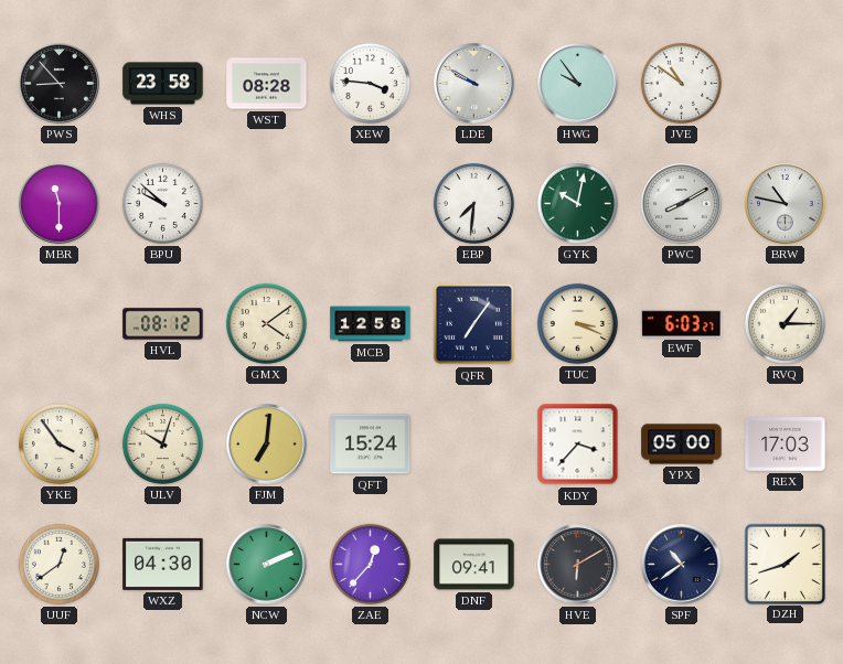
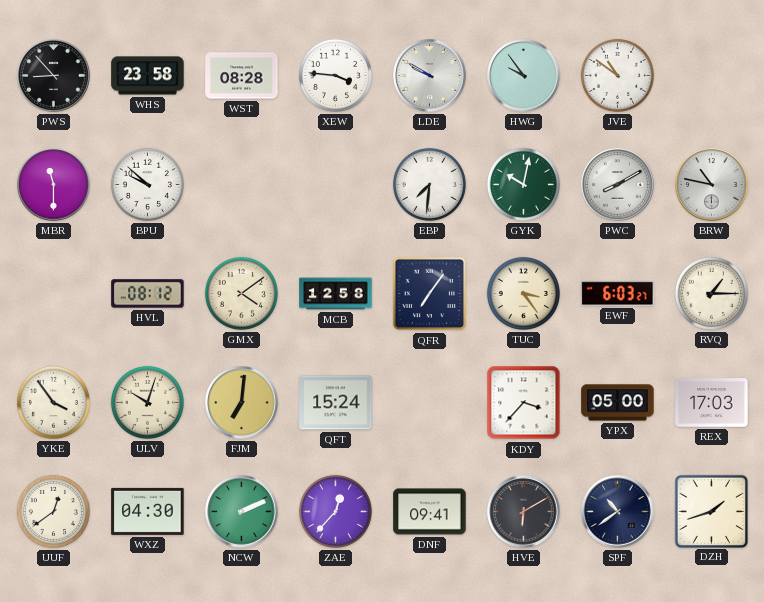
TUC: 3:19 -> 3:24 (523, 293)
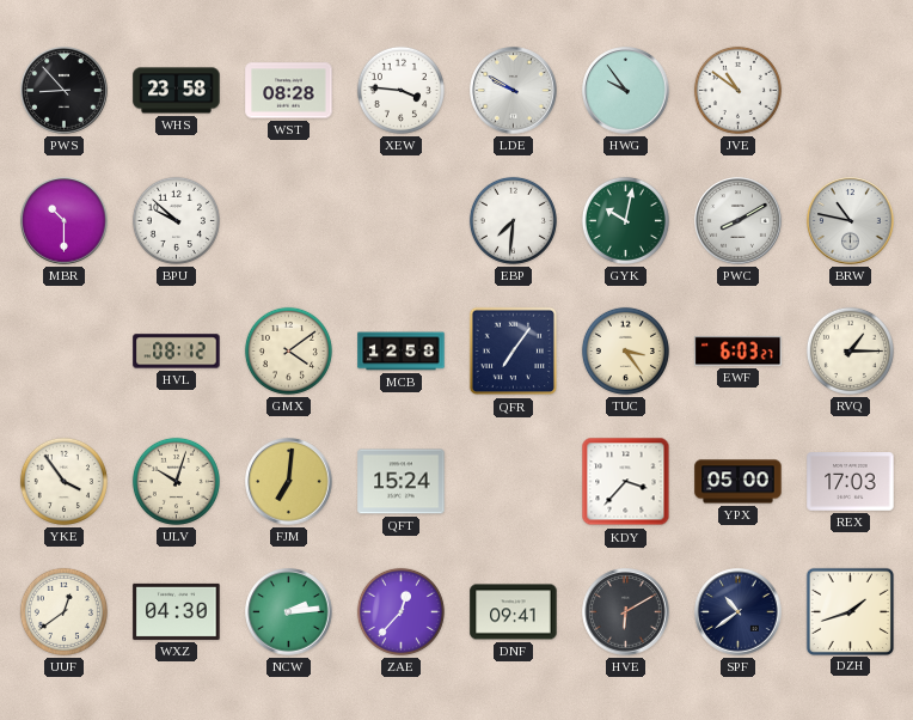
MBR: 11:30 -> 10:30 (65, 221)
NCW: 2:11 -> 2:14 (289, 612)
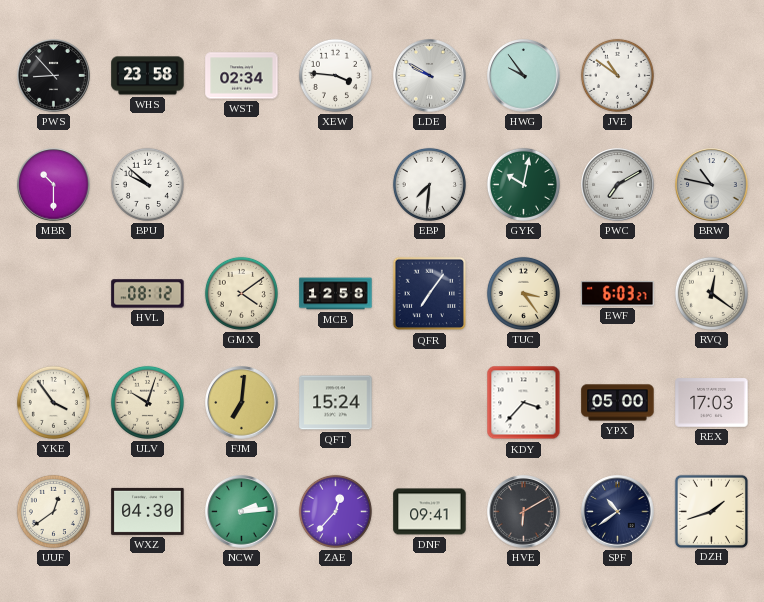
WST: 08:28 -> 02:34 (242, 76)
PWC: 8:10 -> 7:10 (618, 185)
RVQ: 1:15 -> 12:21 (711, 293)
